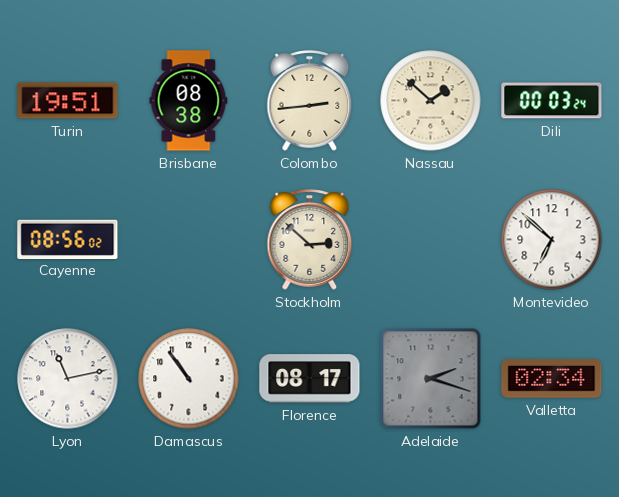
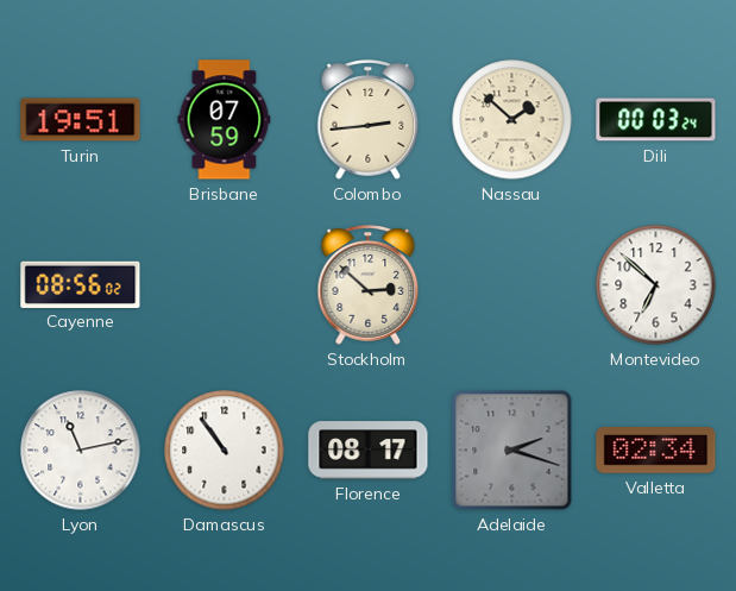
Brisbane: 08:38 -> 07:59 (225, 120)
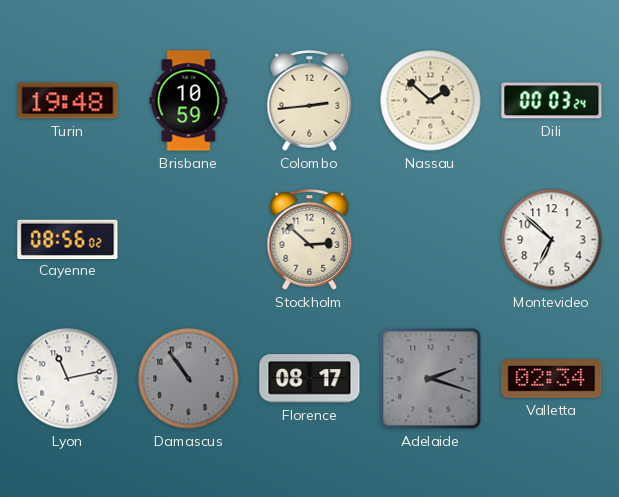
Turin: 19:51 -> 19:48 (68, 101)
Brisbane: 07:59 -> 10:59 (189, 101)
Damascus dial: white -> grey (189, 379)
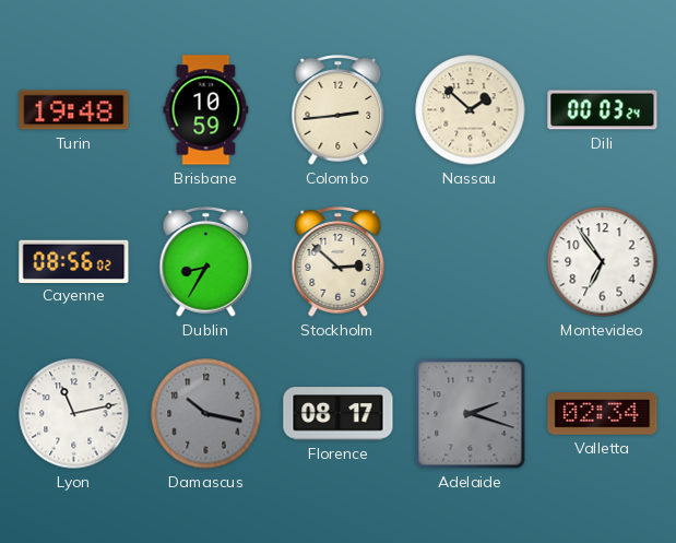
Dublin: none -> 8:35 (206, 262)
Montevideo: 6:52 -> 6:54 (603, 262)
Damascus: 10:54 -> 10:17 (206, 414)
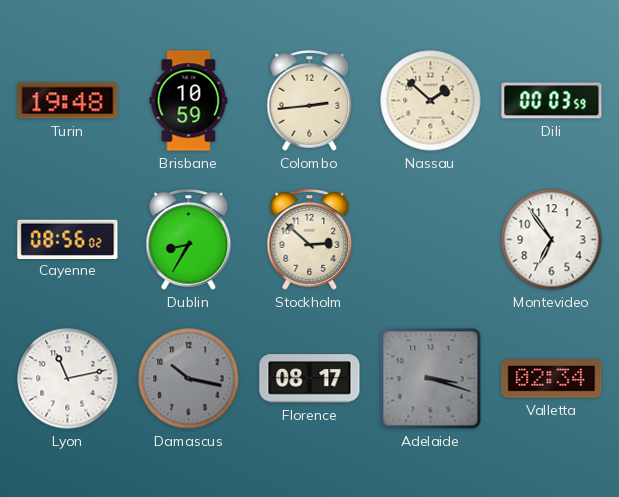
Dili: 00:03:24 -> 00:03:59 (552, 101)
Adelaide: 2:18 -> 3:18 (431, 379)
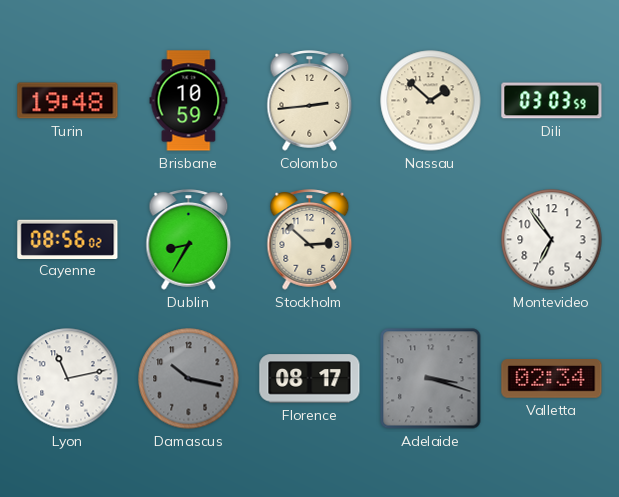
Dili: 00:03 -> 03:03 (552, 101)
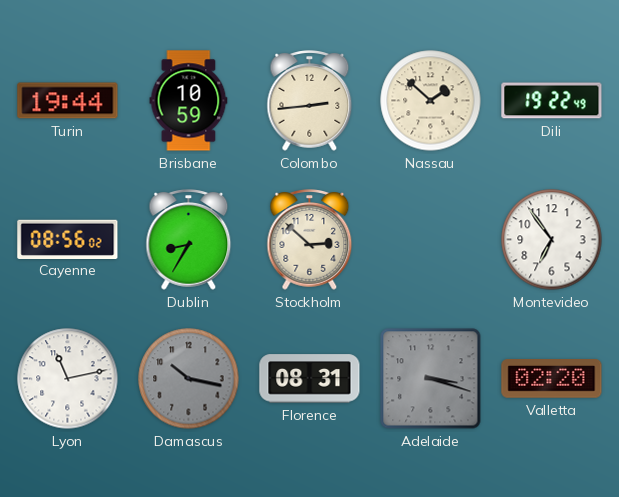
Turin: 19:48 -> 19:44 (68, 101)
Dili: 03:03 -> 19:22 (552, 101)
Florence: 08:17 -> 08:31 (310, 379)
Valletta: 02:34 -> 02:20 (552, 379)
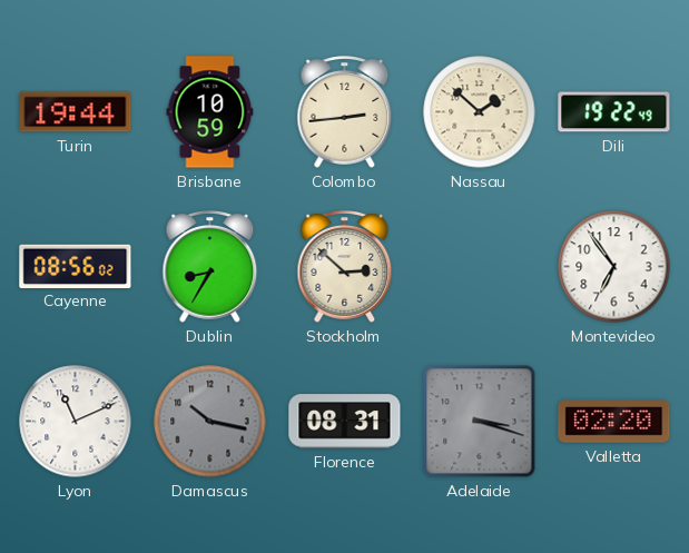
Lyon: 11:13 -> 11:11 (76, 422)
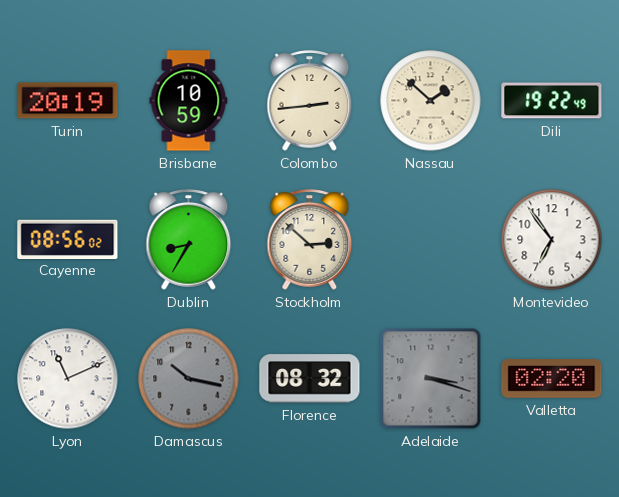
Turin: 19:44 -> 20:19 (68, 101)
Florence: 08:31 -> 08:32 (310, 379)
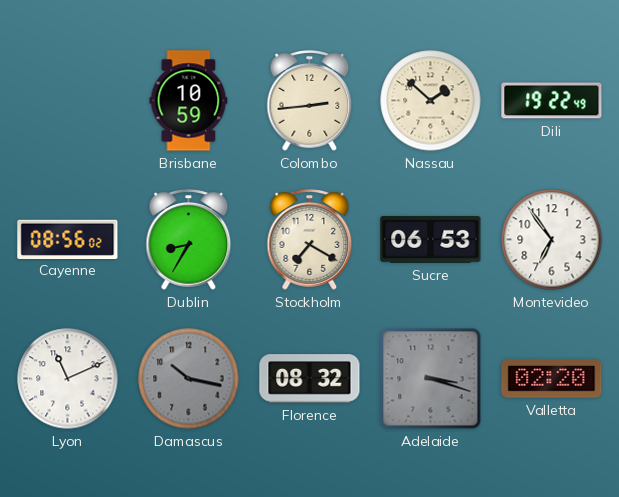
Turin: 20:19 -> none (68, 101)
Stockholm: 2:52 -> 7:20 (310, 240)
Sucre: none -> 06:53 (431, 239)
